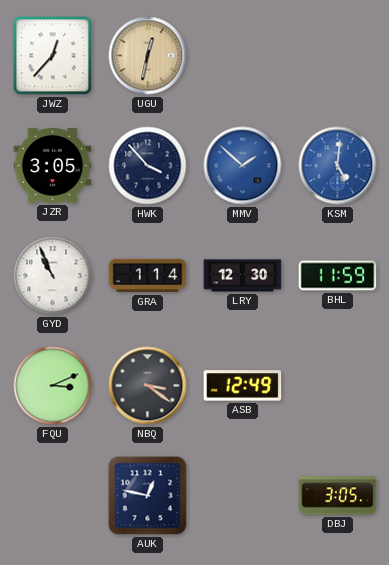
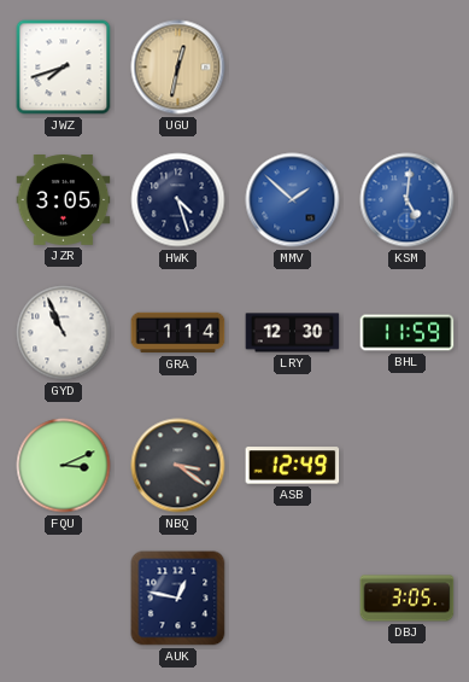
JWZ: 12:37 -> 7:42 (64, 68)
HWK: 3:53 -> 4:27 (178, 200)
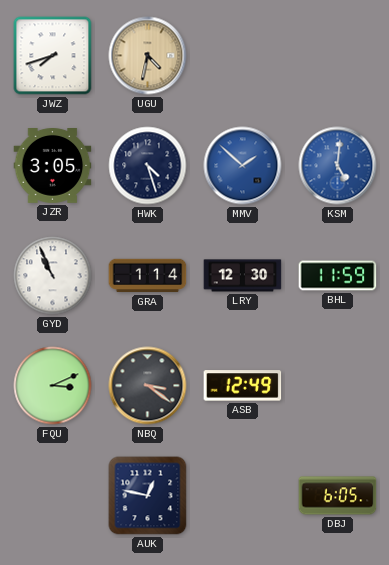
UGU: 12:32 -> 4:32 (148, 56)
DBJ: 3:05 -> 6:05 (338, 496)
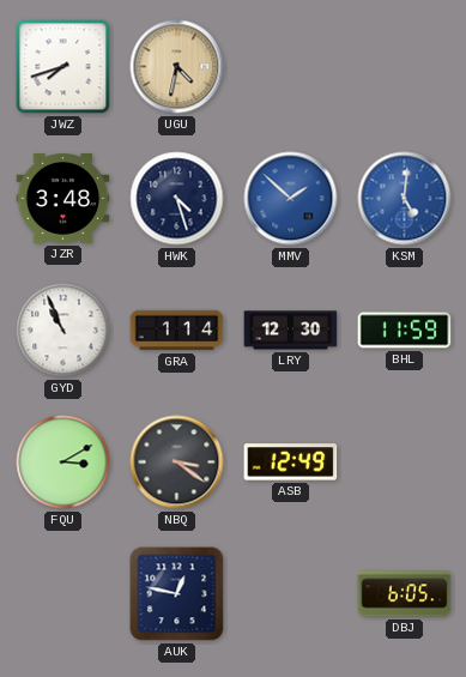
JZR: 3:05 -> 3:48 (63, 199)
FQU: 3:11 -> 3:10 (63, 463)
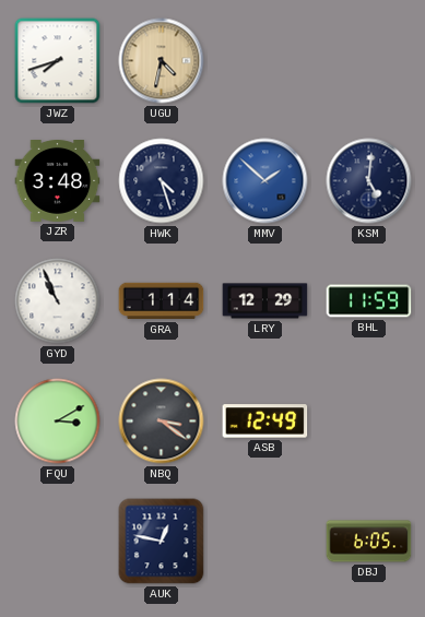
KSM dial: blue -> navy (369, 181)
LRY: 12:30 -> 12:29 (265, 301)
